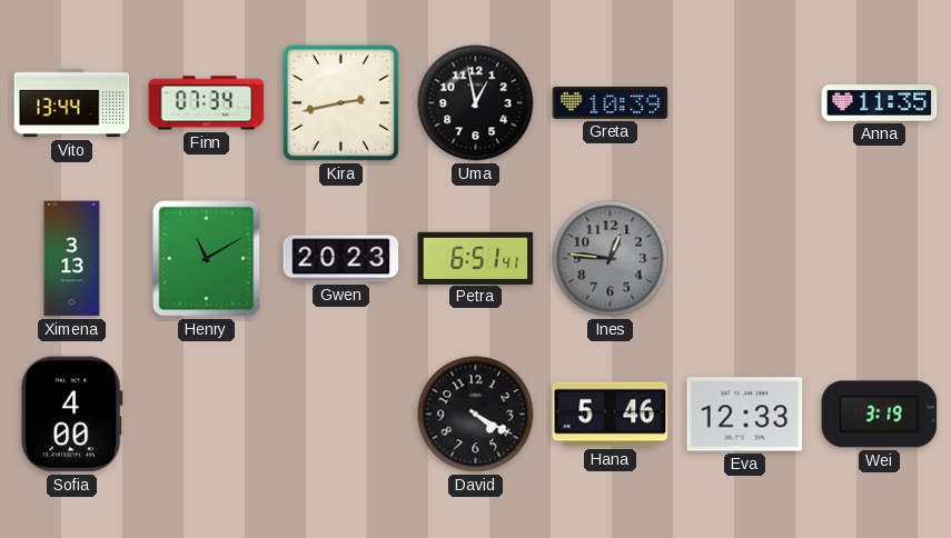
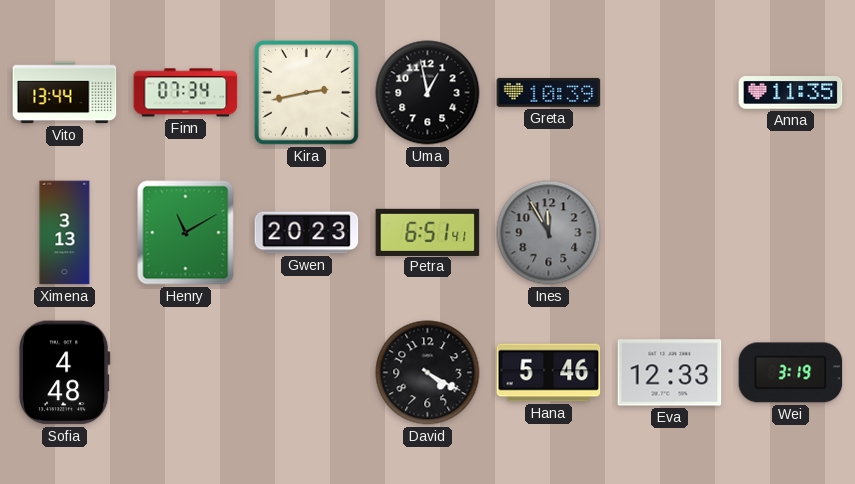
Ines: 12:46 -> 11:55 (549, 233)
Sofia: 4:00 -> 4:48 (64, 373)
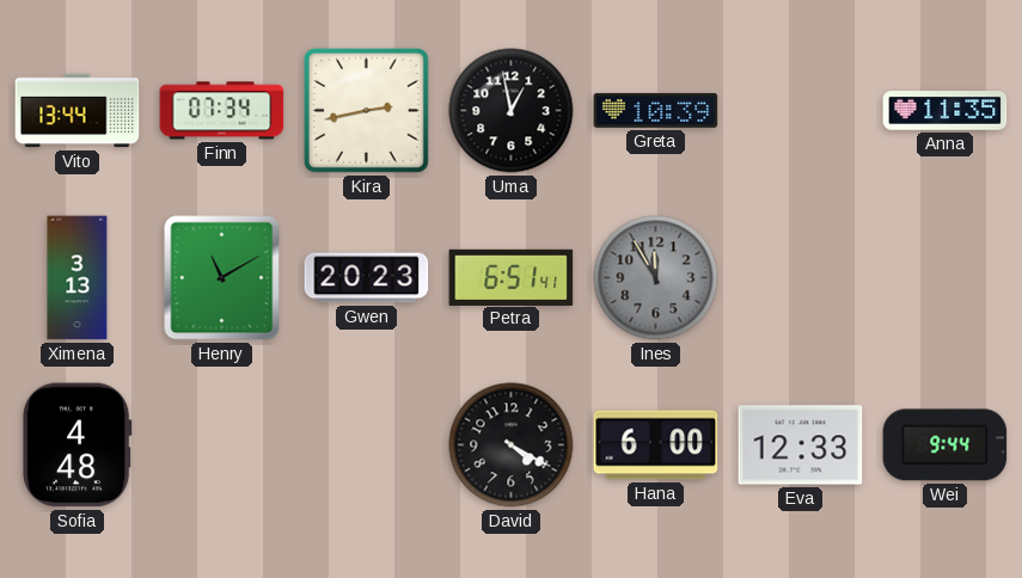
Hana: 5:46 -> 6:00 (656, 445)
Wei: 3:19 -> 9:44 (945, 445)
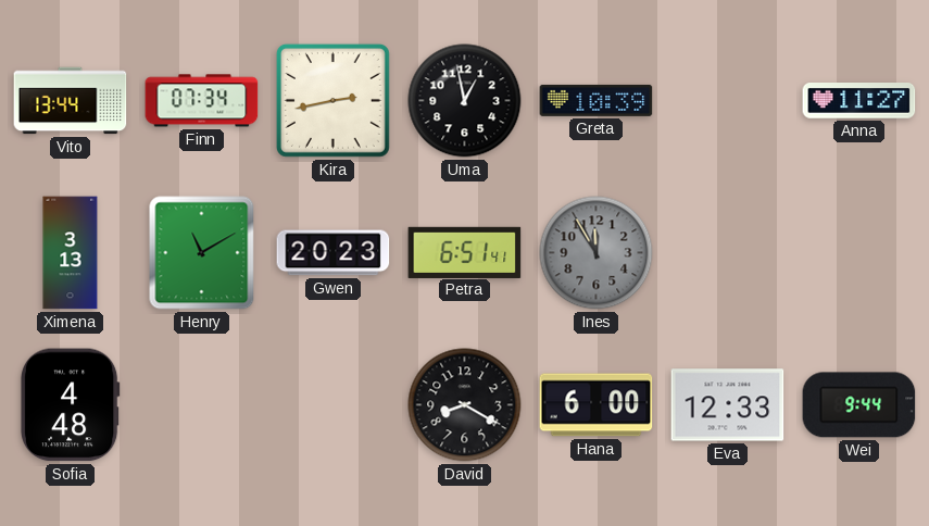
Anna: 11:35 -> 11:27 (859, 101)
David: 4:20 -> 8:20 (465, 405)
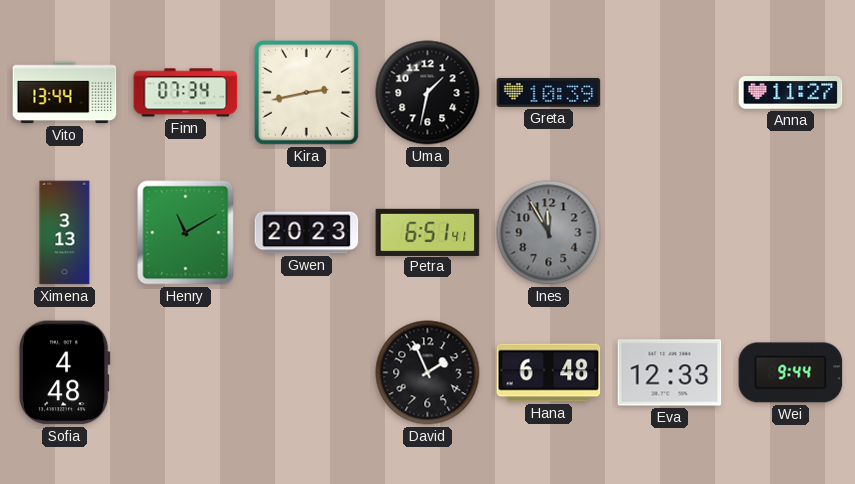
Uma: 12:58 -> 1:32 (428, 93)
David: 8:20 -> 1:56 (428, 373)
Hana: 6:00 -> 6:48 (549, 373)
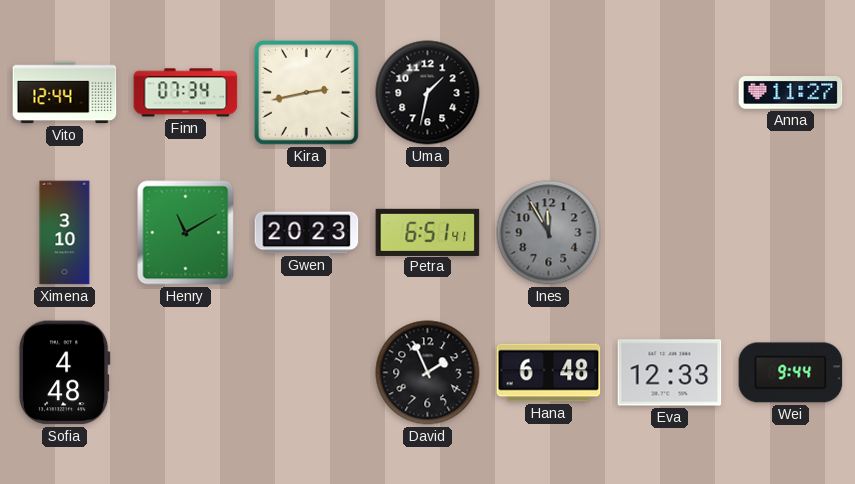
Vito: 13:44 -> 12:44 (65, 93)
Greta: 10:39 -> none (549, 92)
Ximena: 3:13 -> 3:10 (65, 233)
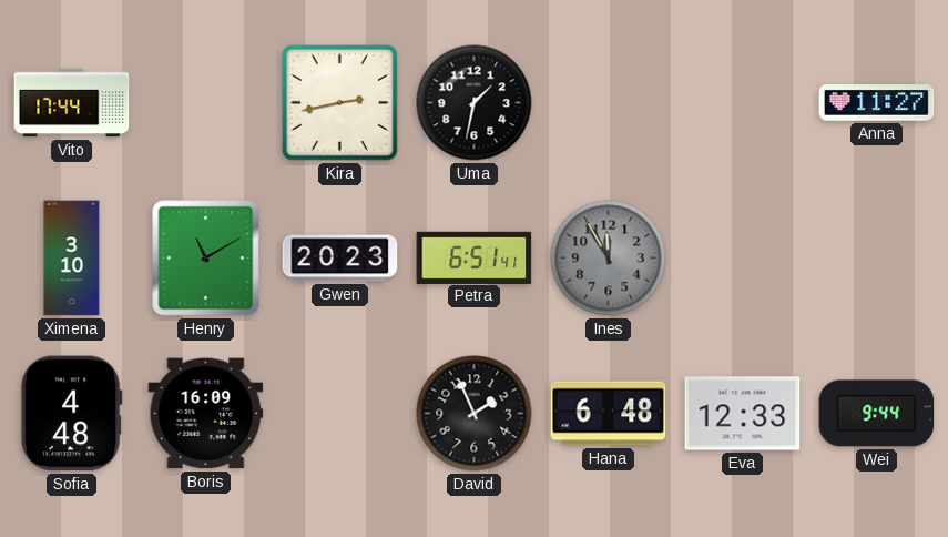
Vito: 12:44 -> 17:44 (72, 103)
Finn: 07:34 -> none (186, 93)
Boris: none -> 16:09 (206, 414)
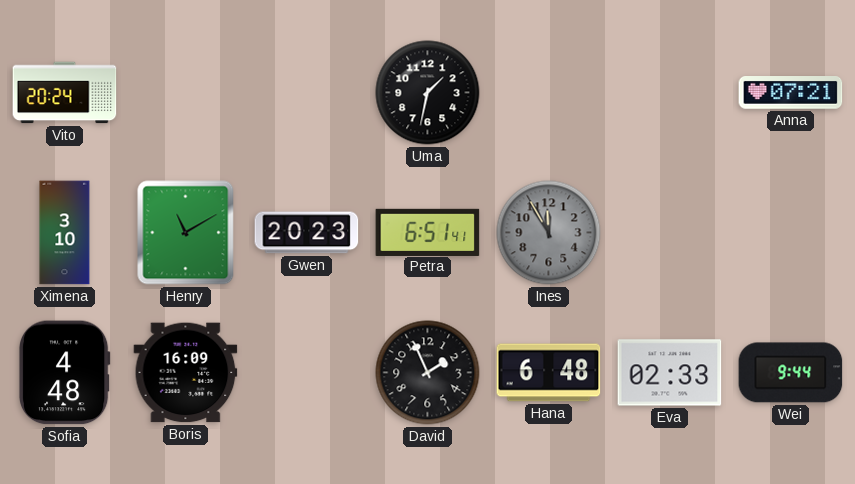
Vito: 17:44 -> 20:24 (65, 93)
Kira: 2:43 -> none (339, 102)
Anna: 11:27 -> 07:21 (791, 93)
Eva: 12:33 -> 02:33 (670, 373)
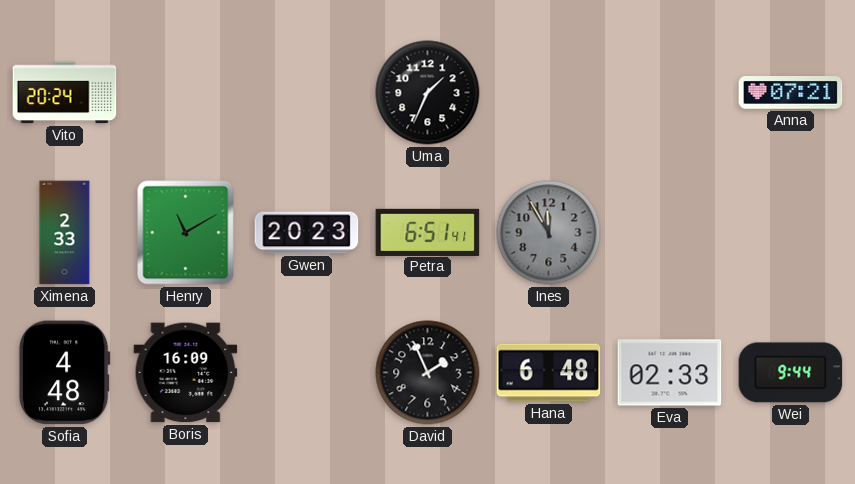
Uma: 1:32 -> 1:34 (428, 93)
Ximena: 3:10 -> 2:33 (65, 233)
